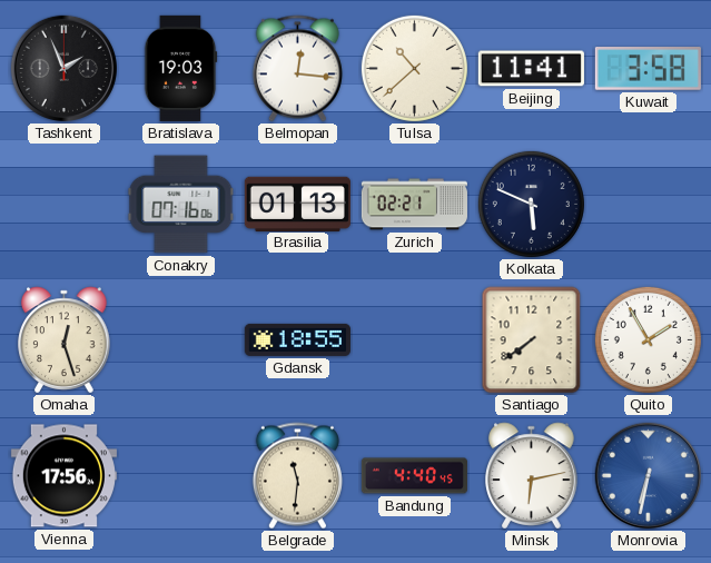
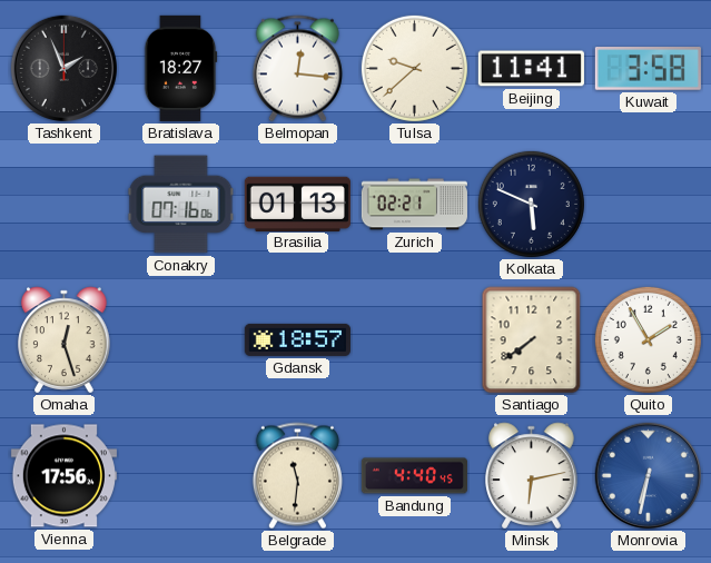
Bratislava: 19:03 -> 18:27 (180, 68)
Tulsa: 10:38 -> 9:38 (414, 68)
Gdansk: 18:55 -> 18:57 (297, 339)
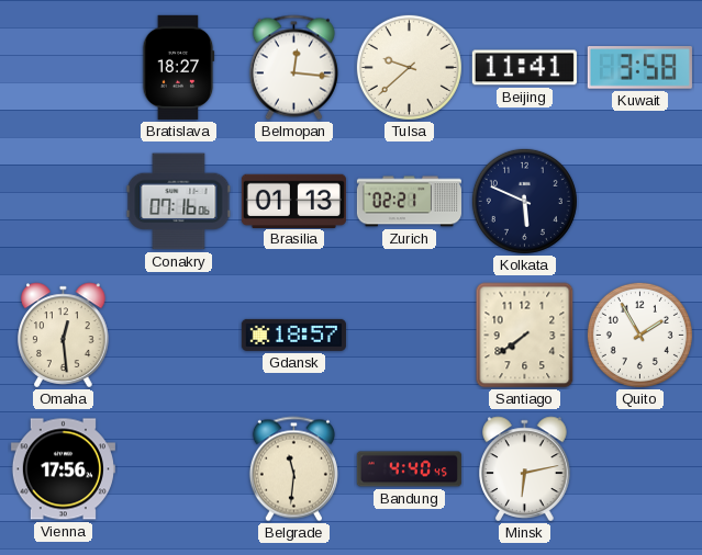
Tashkent: 1:56 -> none (63, 68)
Omaha: 12:27 -> 12:29 (64, 336)
Monrovia: 6:32 -> none (648, 475)
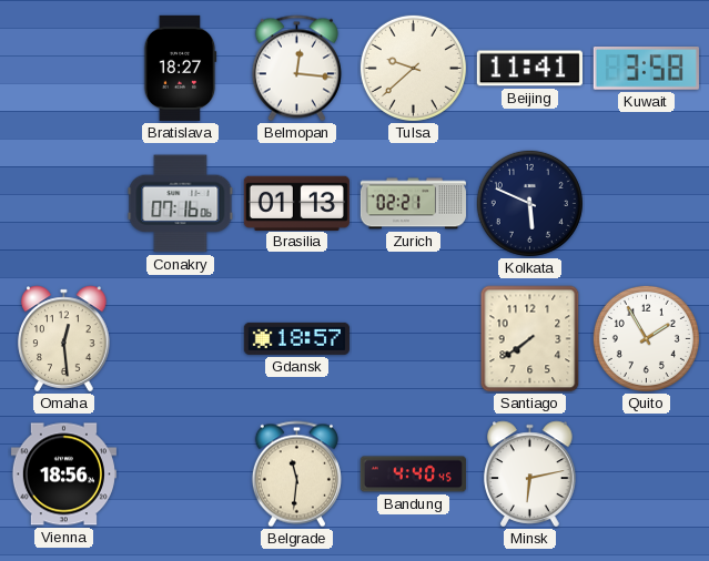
Vienna: 17:56 -> 18:56 (63, 475)
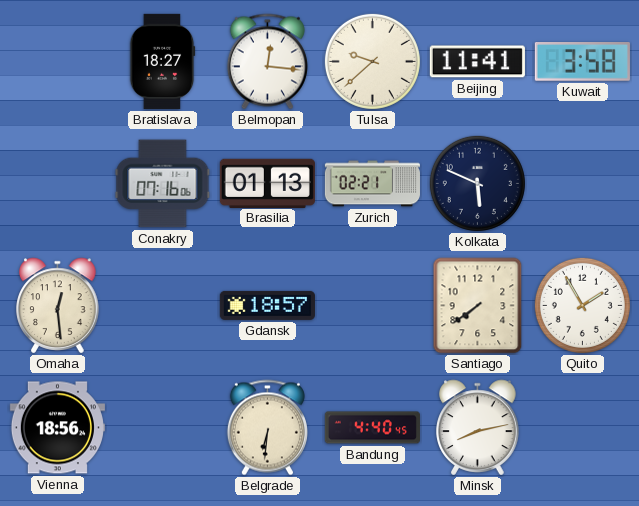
Belgrade: 11:31 -> 6:31 (267, 428)
Minsk: 6:13 -> 8:13 (478, 428)
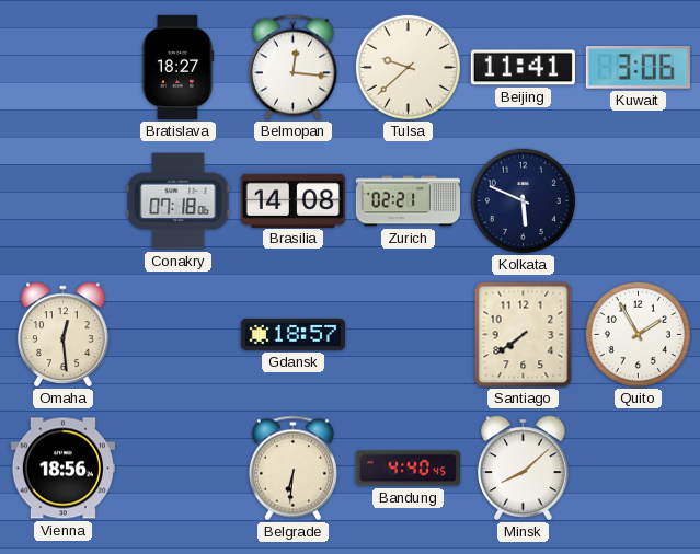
Kuwait: 3:58 -> 3:06 (638, 68)
Conakry: 07:16 -> 07:18 (179, 201)
Brasilia: 01:13 -> 14:08 (292, 200)
Minsk: 8:13 -> 8:08 (524, 469)
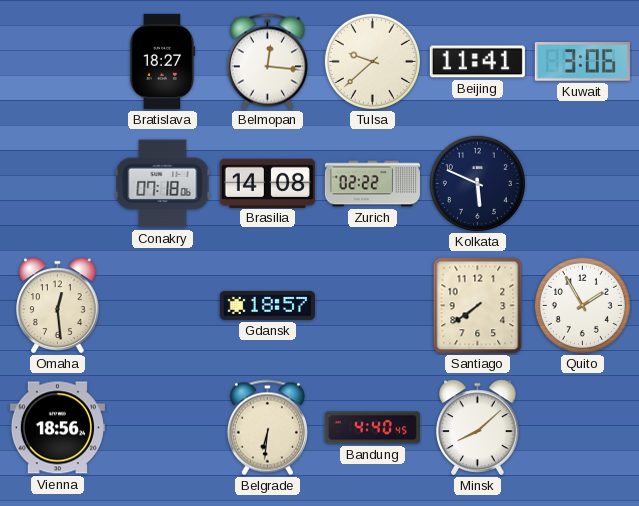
Zurich: 02:21 -> 02:22 (372, 184)
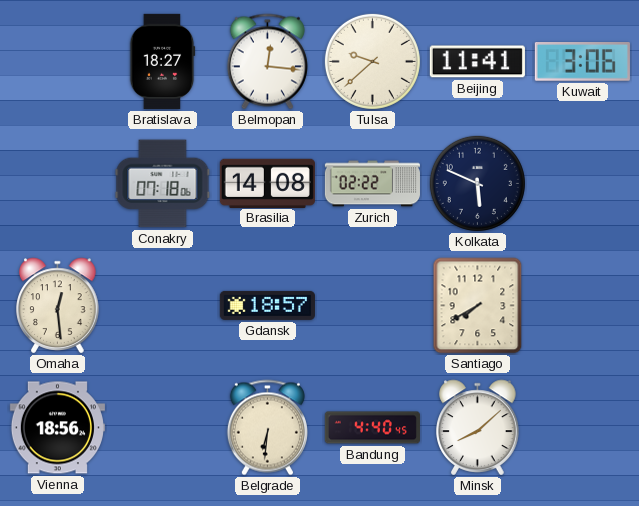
Santiago: 7:39 -> 7:40 (478, 306)
Quito: 1:55 -> none (582, 305)
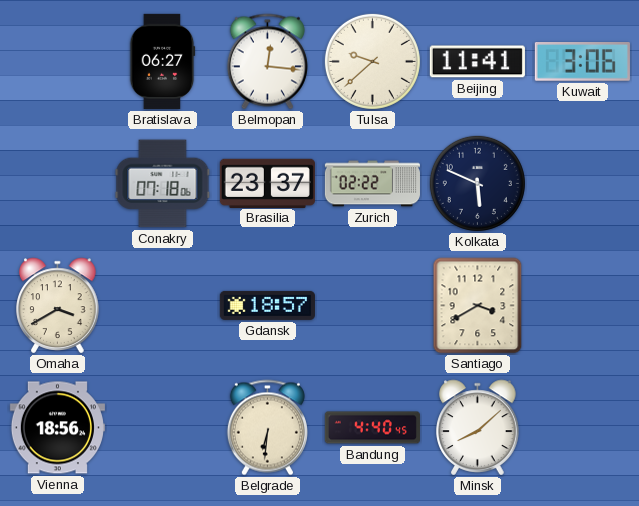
Bratislava: 18:27 -> 06:27 (162, 61)
Brasilia: 14:08 -> 23:37 (267, 183)
Omaha: 12:29 -> 3:40 (58, 306)
Santiago: 7:40 -> 3:40 (478, 306)
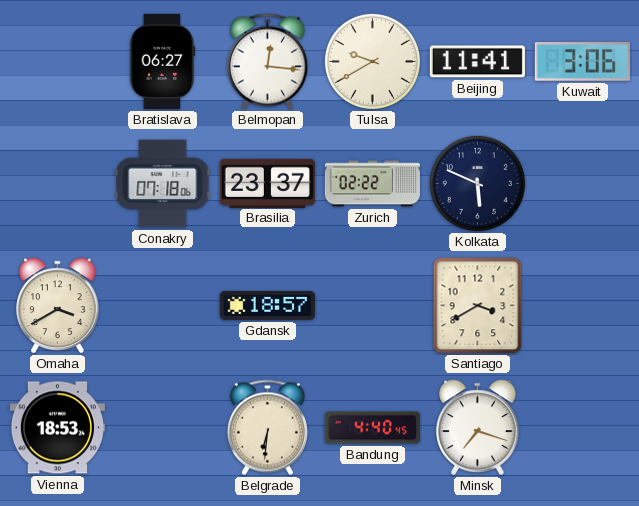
Tulsa: 9:38 -> 9:40 (372, 61)
Vienna: 18:56 -> 18:53 (57, 428)
Minsk: 8:08 -> 7:18 (478, 428)
